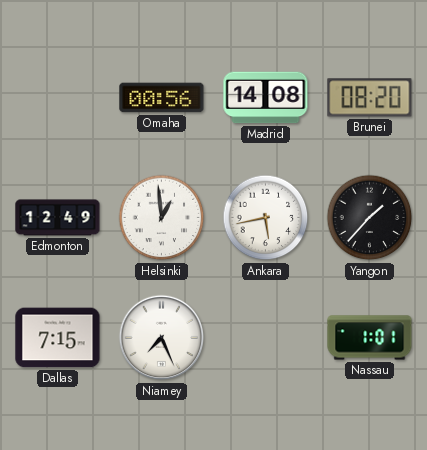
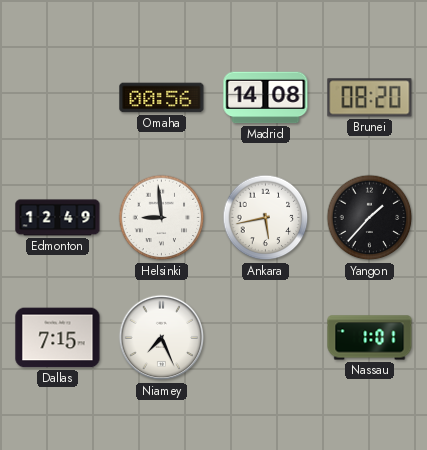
Helsinki: 12:59 -> 8:59 (162, 218)
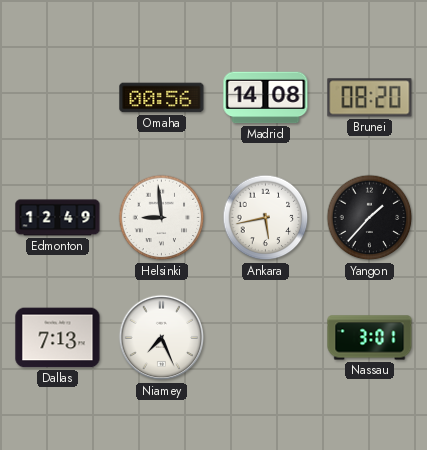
Dallas: 7:15 -> 7:13 (58, 338)
Nassau: 1:01 -> 3:01 (370, 338)
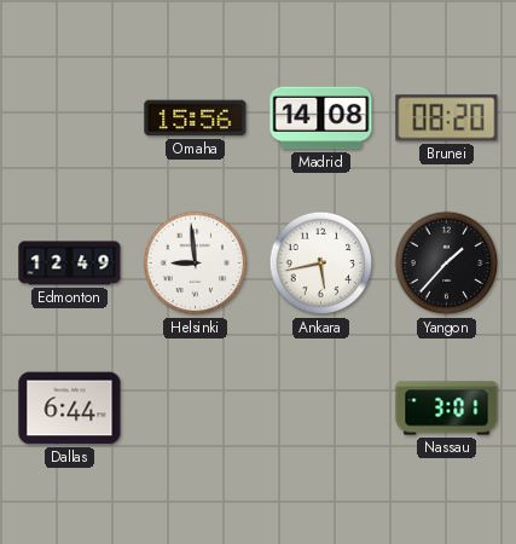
Omaha: 00:56 -> 15:56 (196, 118)
Dallas: 7:13 -> 6:44 (70, 409)
Niamey: 7:26 -> none (162, 338)
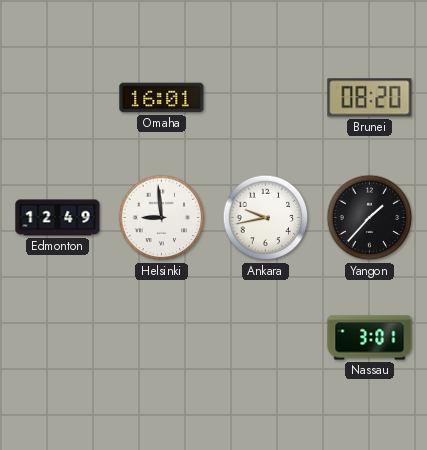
Omaha: 15:56 -> 16:01 (162, 98)
Madrid: 14:08 -> none (321, 118)
Ankara: 5:43 -> 9:43 (266, 218)
Dallas: 6:44 -> none (70, 409)
